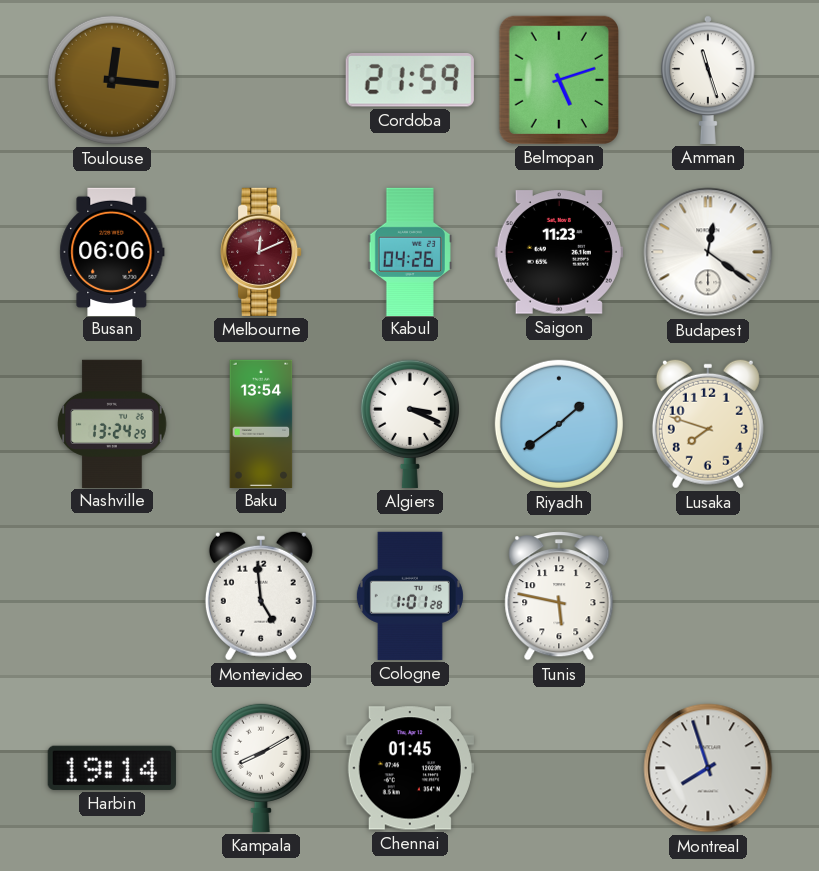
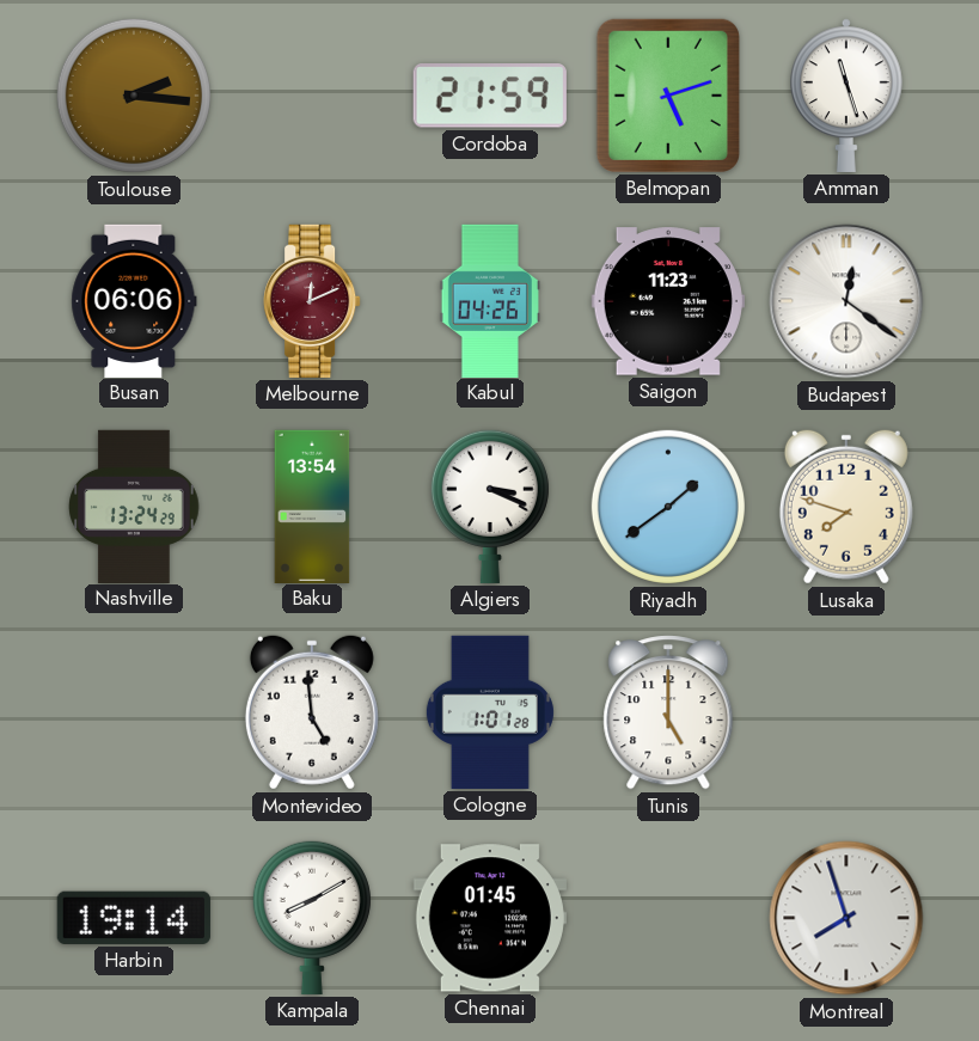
Toulouse: 12:16 -> 2:16 (134, 96)
Tunis: 5:47 -> 5:00 (668, 712)
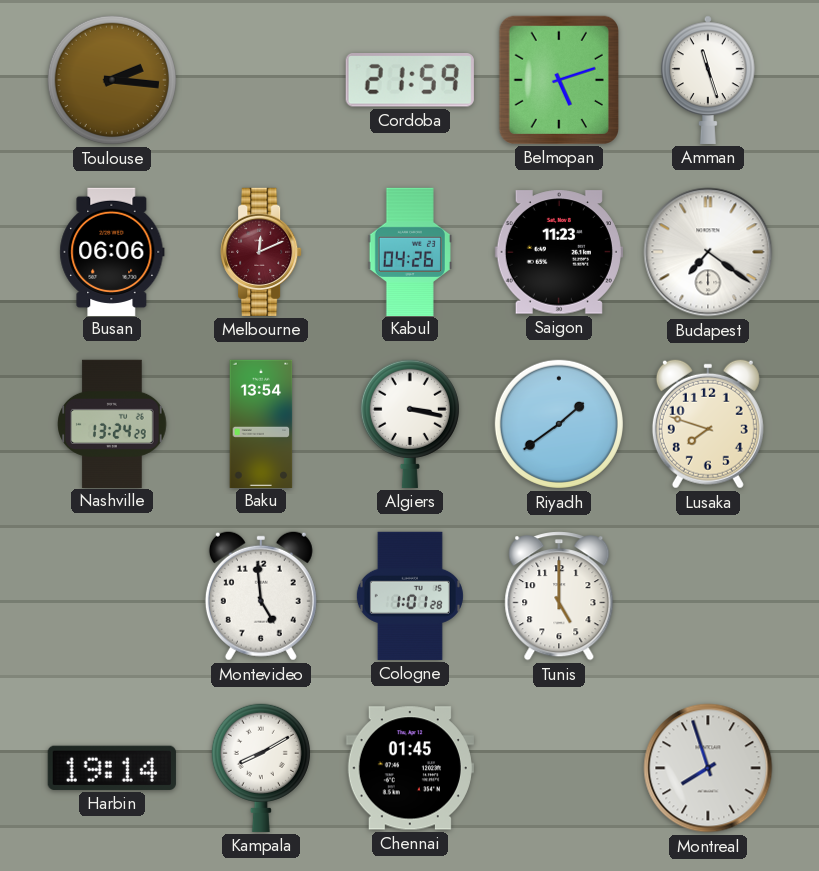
Budapest: 12:21 -> 7:21 (708, 252)
Algiers: 3:19 -> 3:17 (410, 423)
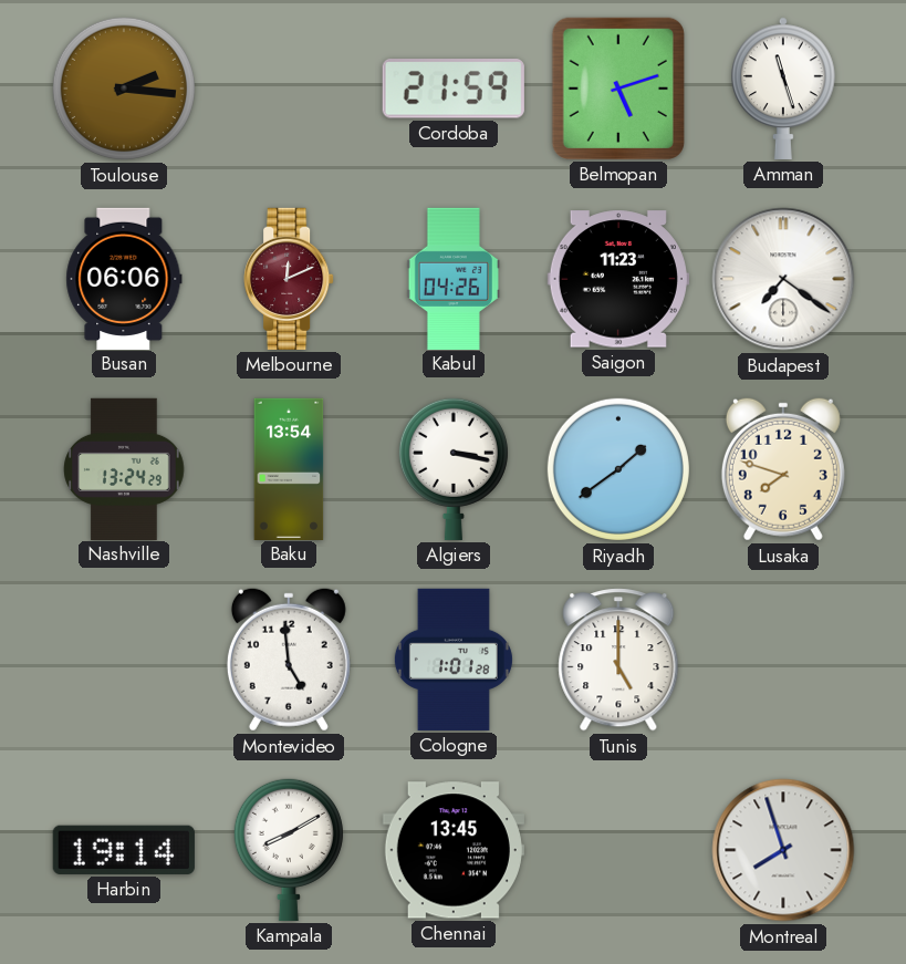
Chennai: 01:45 -> 13:45 (454, 850)
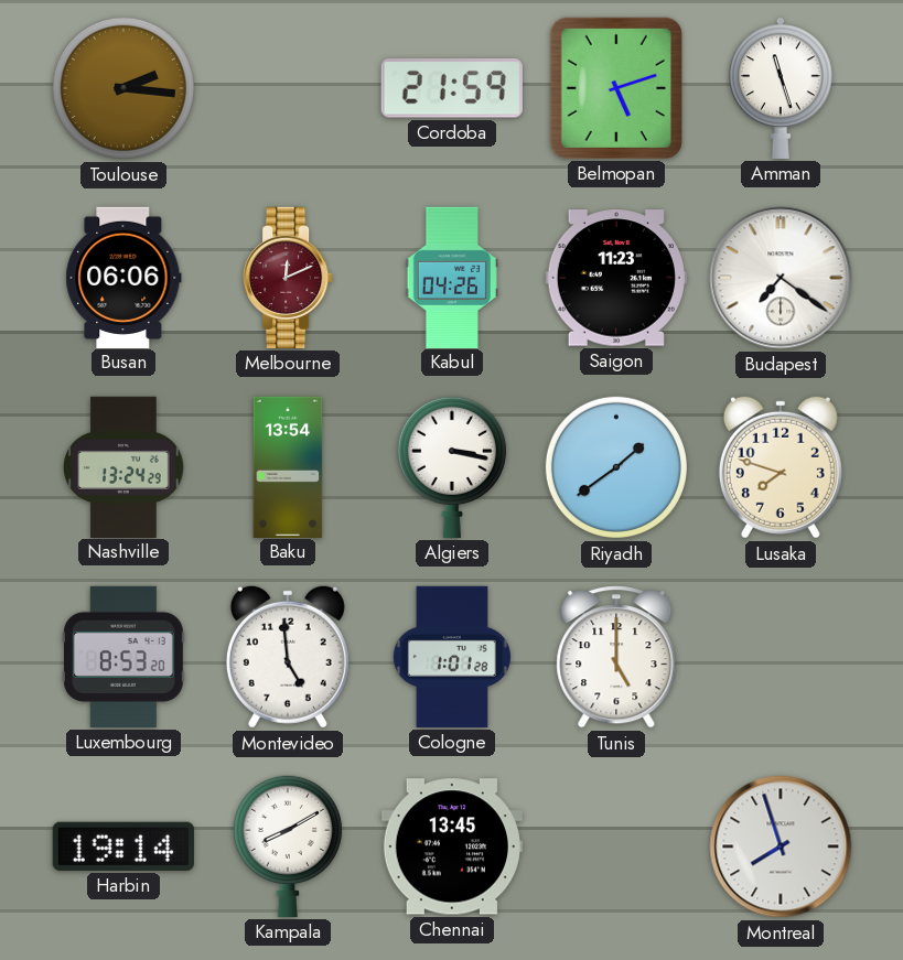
Luxembourg: none -> 8:53 (123, 657)
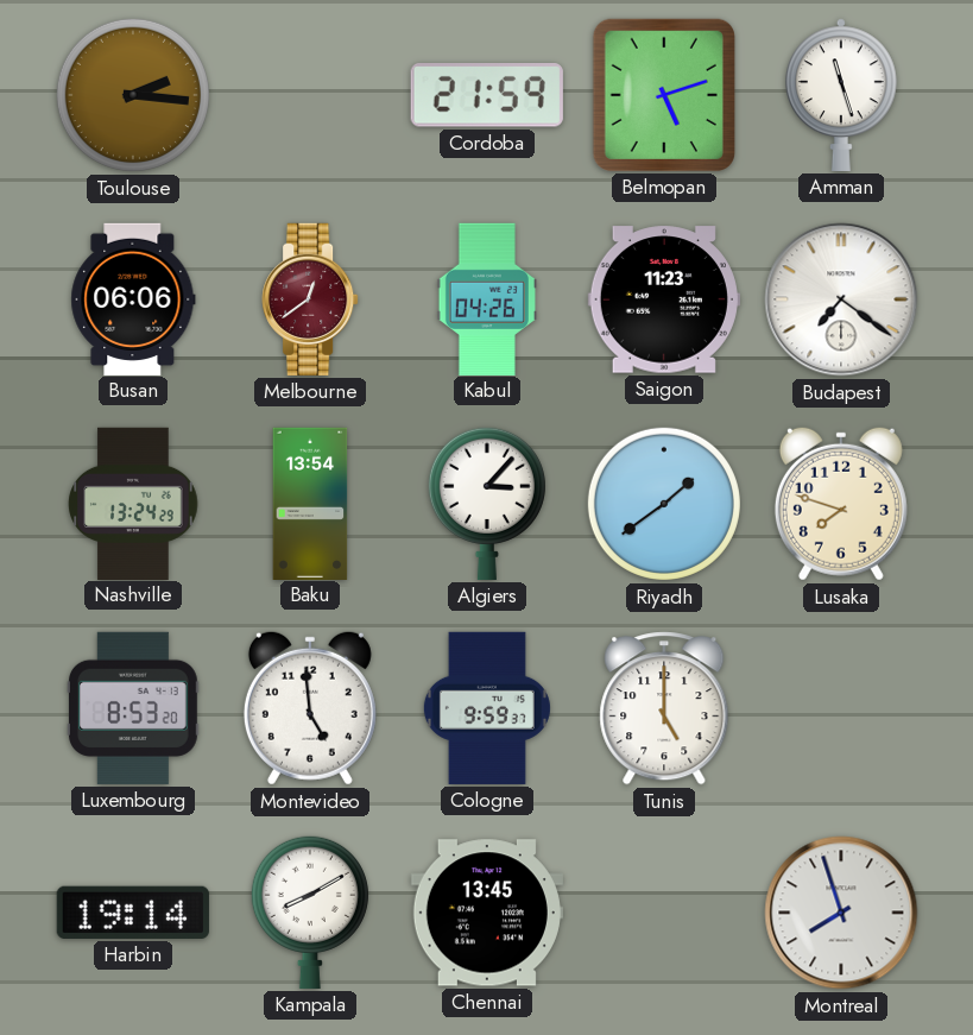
Melbourne: 12:11 -> 12:39 (310, 299)
Algiers: 3:17 -> 3:07 (487, 503)
Cologne: 1:01 -> 9:59 (487, 708)
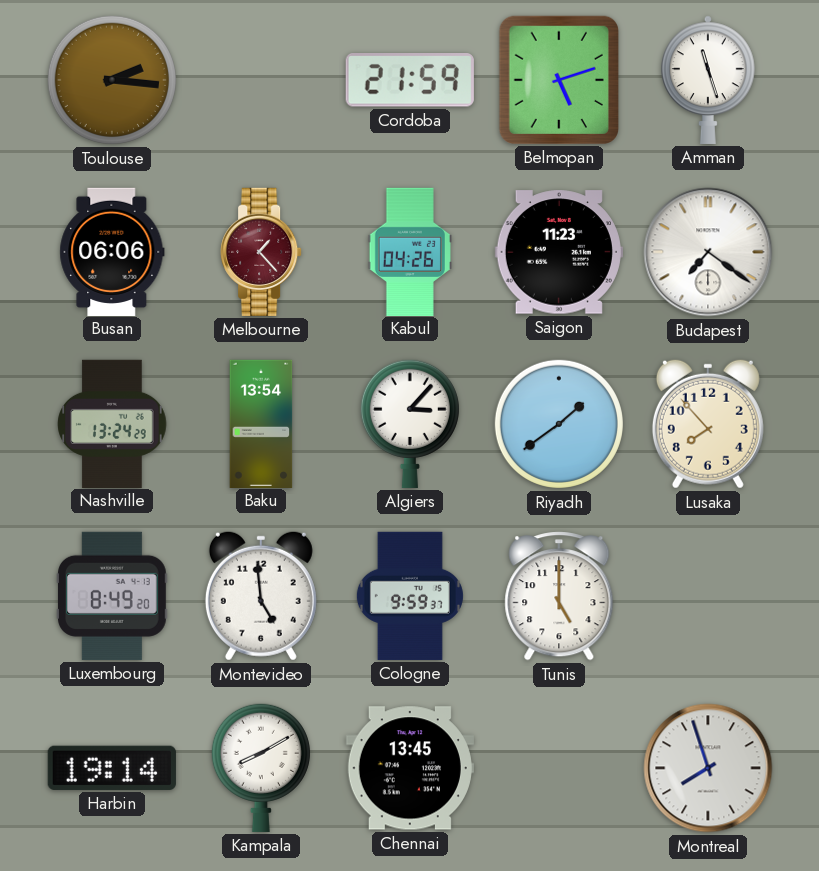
Melbourne: 12:39 -> 1:23 (261, 252)
Lusaka: 7:48 -> 7:53 (708, 424)
Luxembourg: 8:53 -> 8:49 (112, 596)
